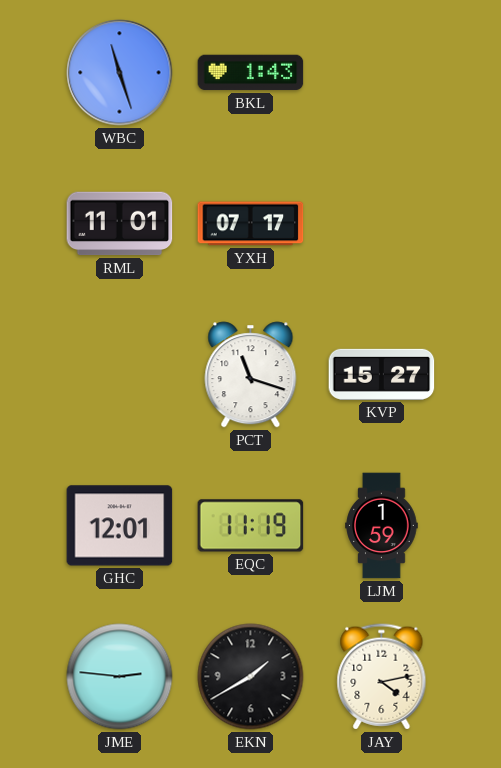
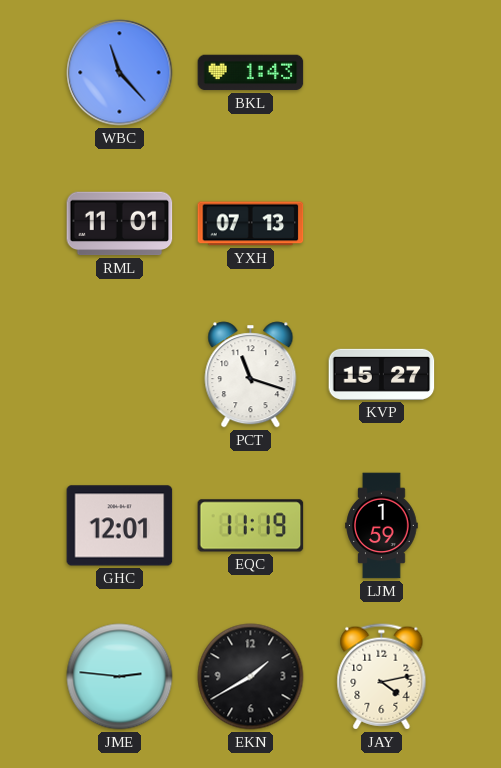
WBC: 11:27 -> 11:23 (120, 73)
YXH: 07:17 -> 07:13 (251, 224)
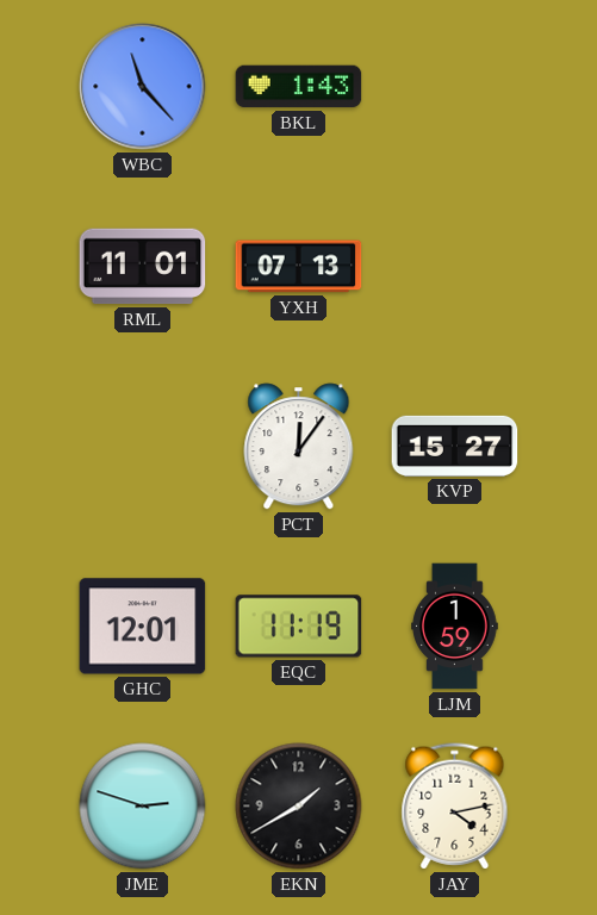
PCT: 11:18 -> 12:06 (299, 447)
JME: 2:46 -> 2:48 (143, 807)
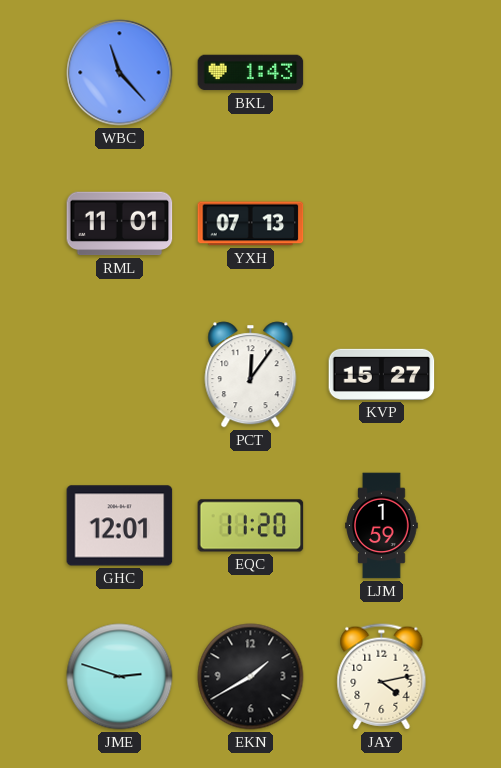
EQC: 11:19 -> 11:20 (251, 526)
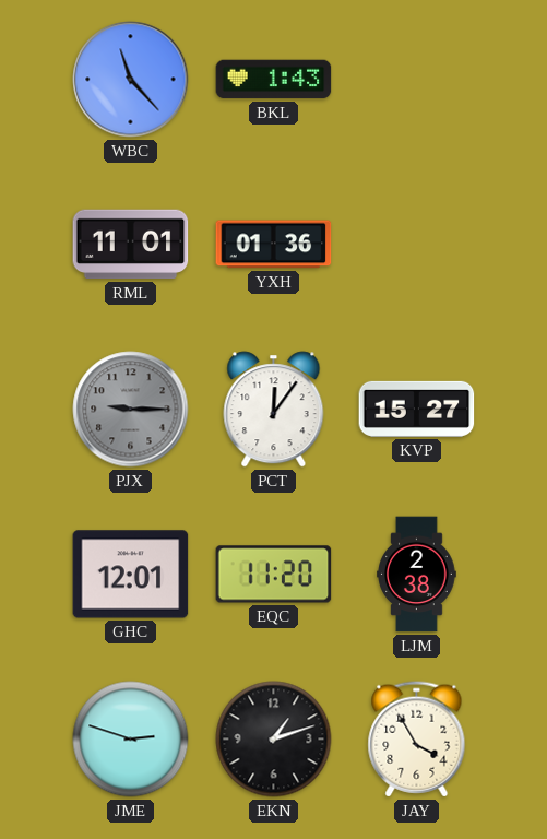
YXH: 07:13 -> 01:36 (274, 245)
PJX: none -> 9:15 (131, 410)
LJM: 1:59 -> 2:38 (417, 575)
EKN: 1:40 -> 1:12 (274, 740)
JAY: 4:13 -> 3:55 (417, 740)
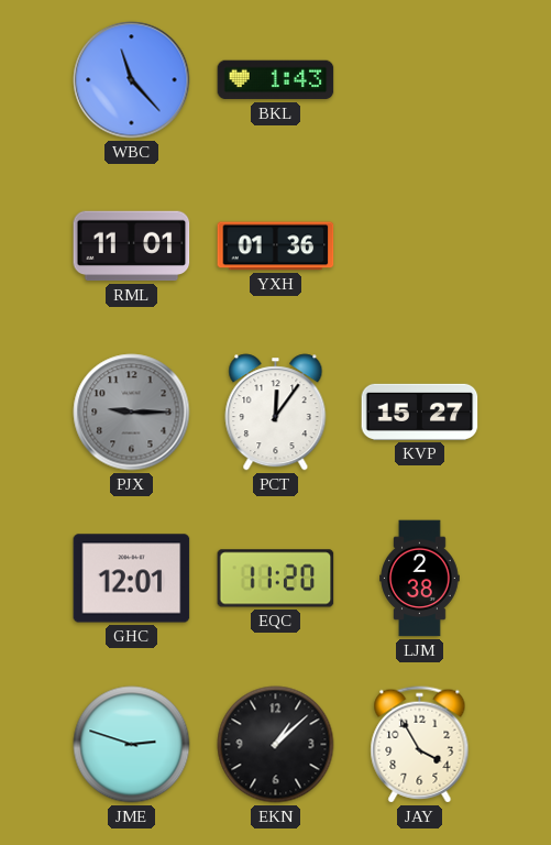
EKN: 1:12 -> 1:08 (276, 745)
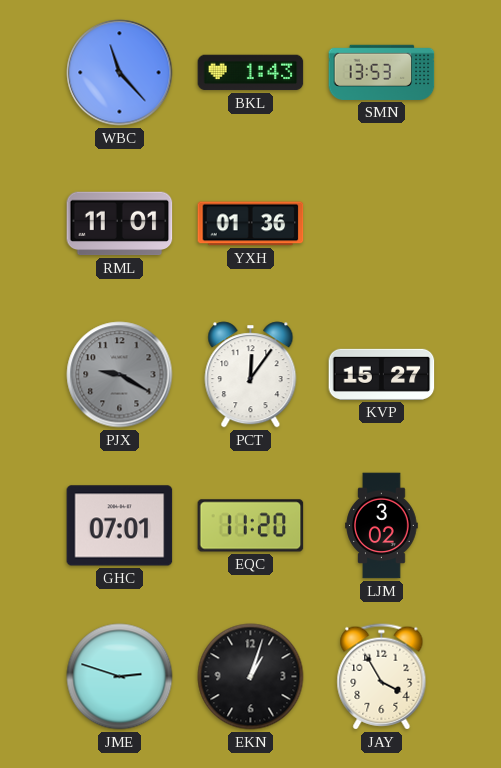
SMN: none -> 13:53 (382, 72)
PJX: 9:15 -> 9:20 (120, 375)
GHC: 12:01 -> 07:01 (120, 526)
LJM: 2:38 -> 3:02 (382, 526)
EKN: 1:08 -> 1:03 (251, 677)
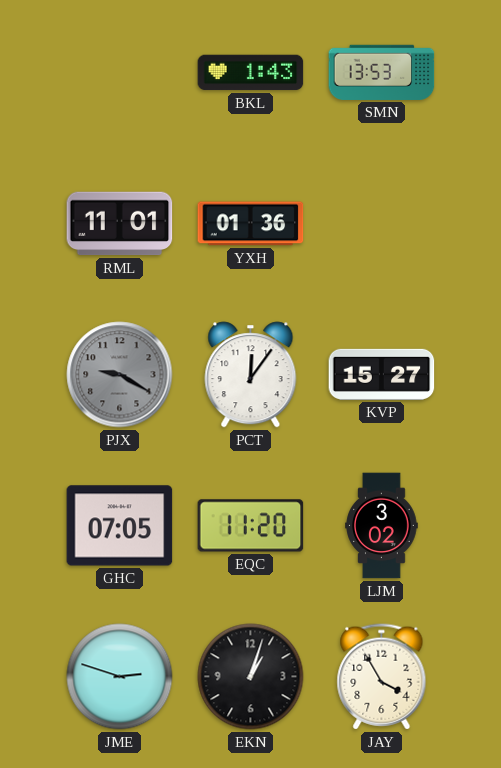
WBC: 11:23 -> none (120, 73)
GHC: 07:01 -> 07:05 (120, 526)
